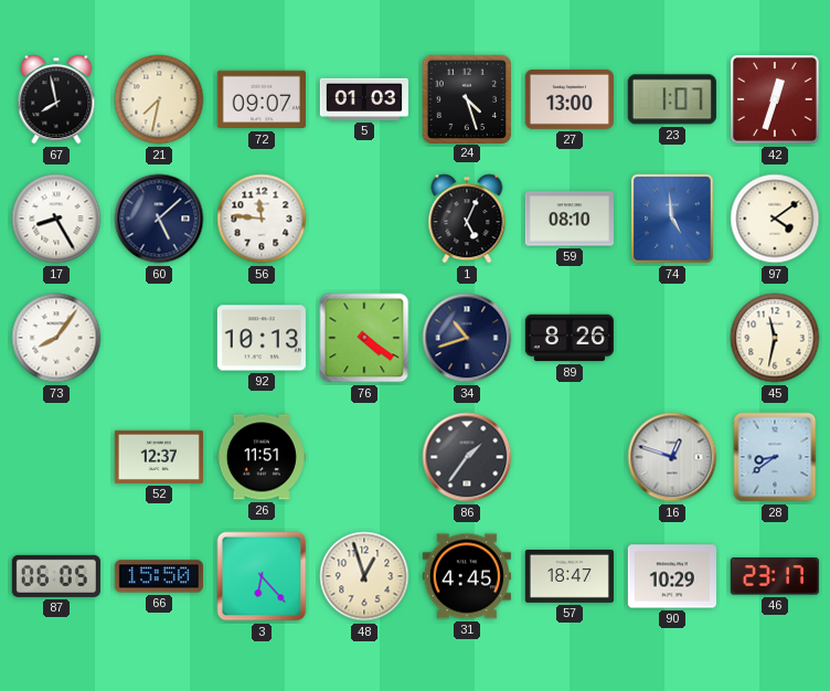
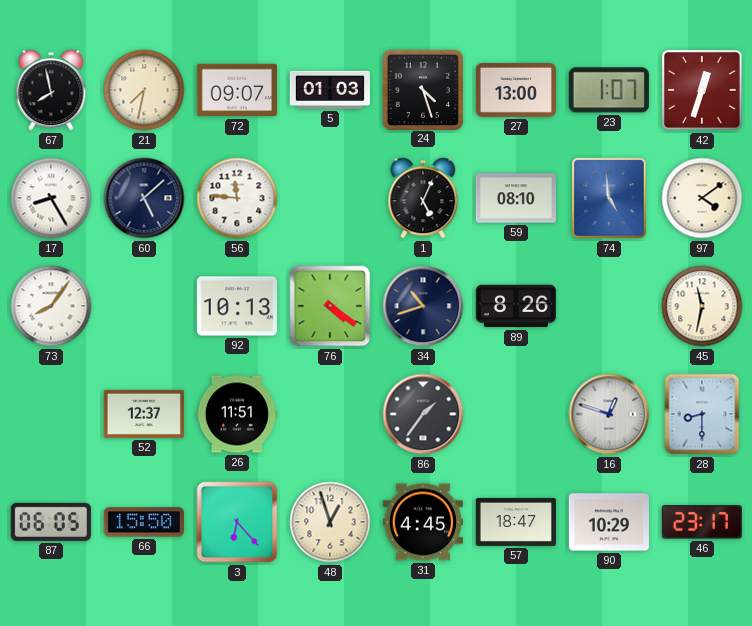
28: 8:39 -> 8:30 (702, 414)
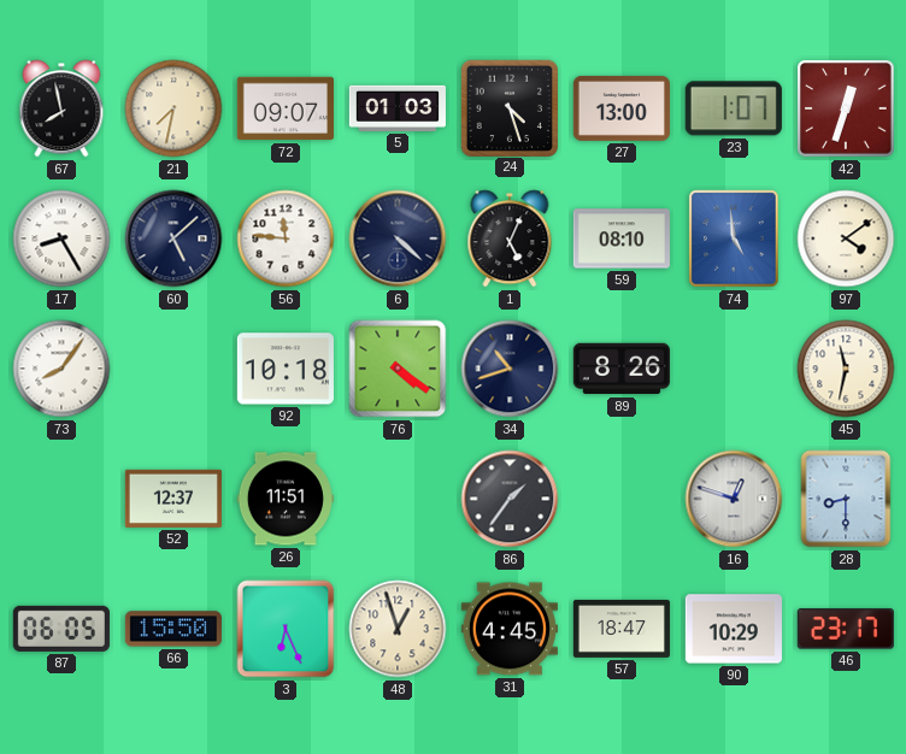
6: none -> 4:22 (398, 238)
92: 10:13 -> 10:18 (286, 369)
3: 6:23 -> 6:26 (286, 629)
